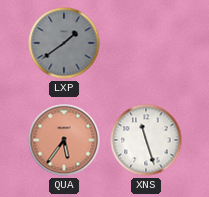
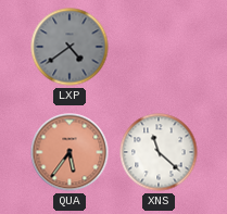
LXP: 1:39 -> 4:39 (70, 47)
XNS: 11:27 -> 11:22 (159, 152)
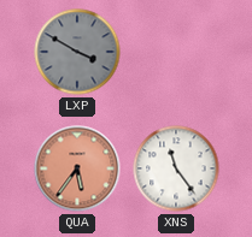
LXP: 4:39 -> 3:50 (77, 52)
XNS: 11:22 -> 11:24 (176, 168)
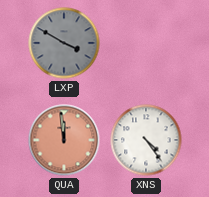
QUA: 5:36 -> 11:59 (64, 140)
XNS: 11:24 -> 4:24 (146, 140)
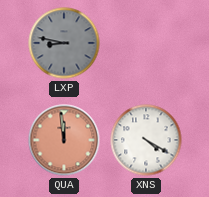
LXP: 3:50 -> 8:47 (64, 43)
XNS: 4:24 -> 4:20 (146, 140)
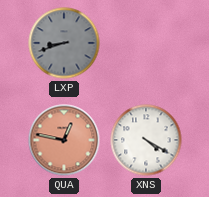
LXP: 8:47 -> 8:42 (64, 43)
QUA: 11:59 -> 12:47 (64, 140)
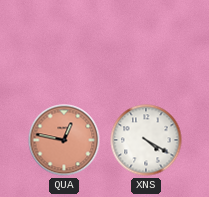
LXP: 8:42 -> none (64, 43)
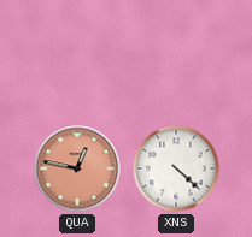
XNS: 4:20 -> 4:22 (176, 168)
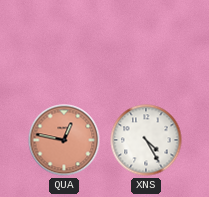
XNS: 4:22 -> 4:25 (146, 140)
